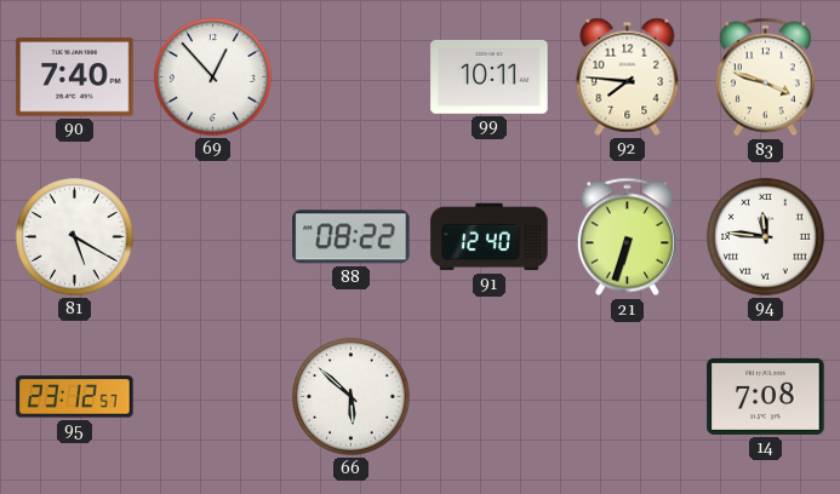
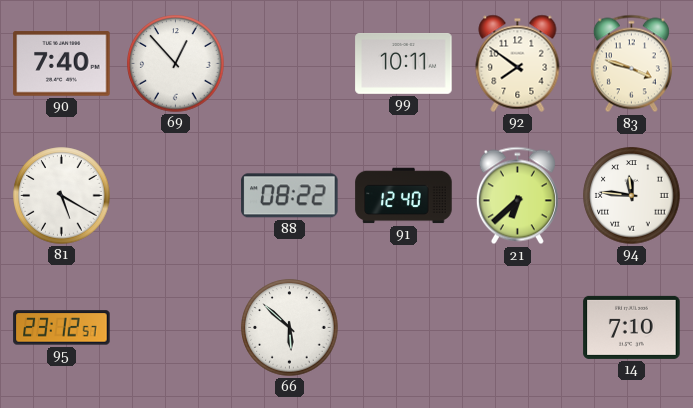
92: 7:46 -> 7:51 (518, 63)
21: 6:33 -> 6:38 (517, 196)
14: 7:08 -> 7:10 (632, 327)
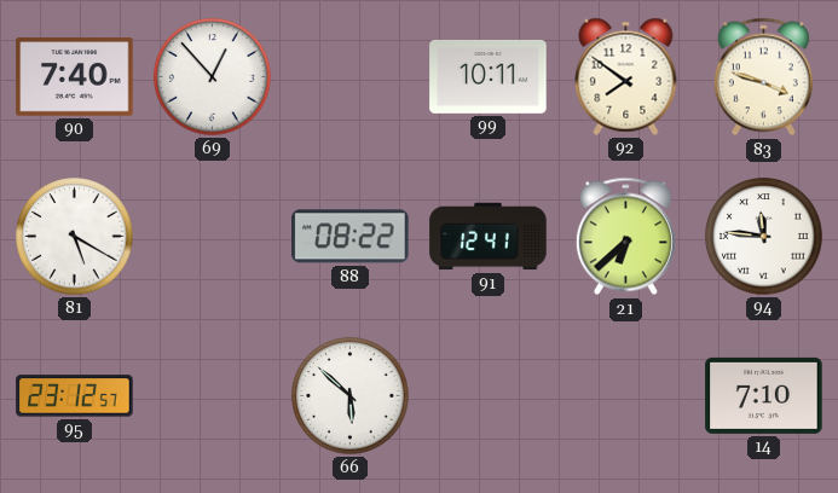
91: 12:40 -> 12:41 (489, 237)
